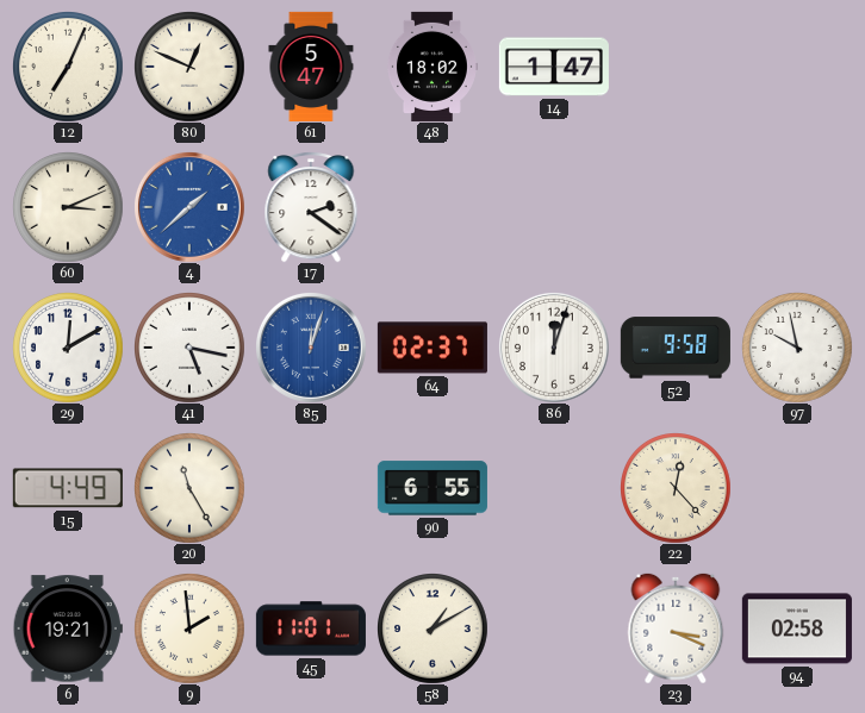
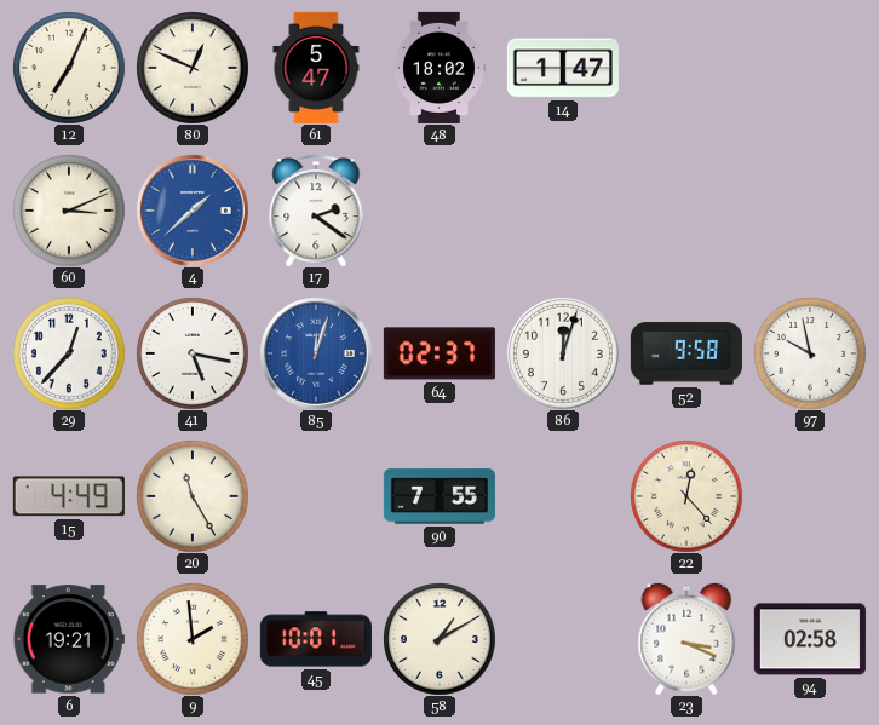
29: 12:10 -> 12:37 (69, 353)
90: 6:55 -> 7:55 (439, 496)
45: 11:01 -> 10:01 (316, 639)
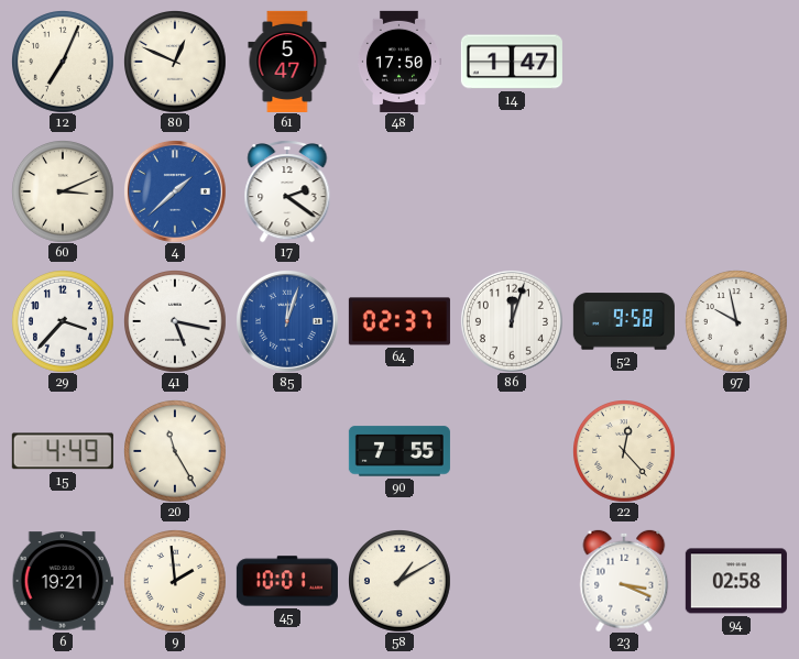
48: 18:02 -> 17:50 (398, 62)
29: 12:37 -> 3:37 (63, 321)
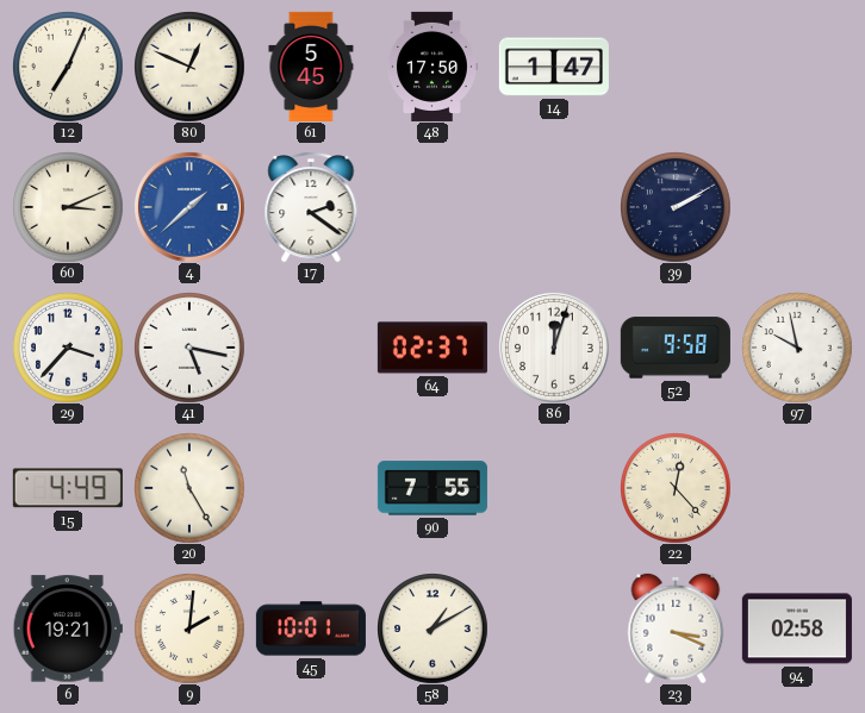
61: 5:47 -> 5:45 (311, 67)
39: none -> 2:10 (676, 207)
85: 12:03 -> none (287, 321)
9: 1:59 -> 2:01 (189, 628)
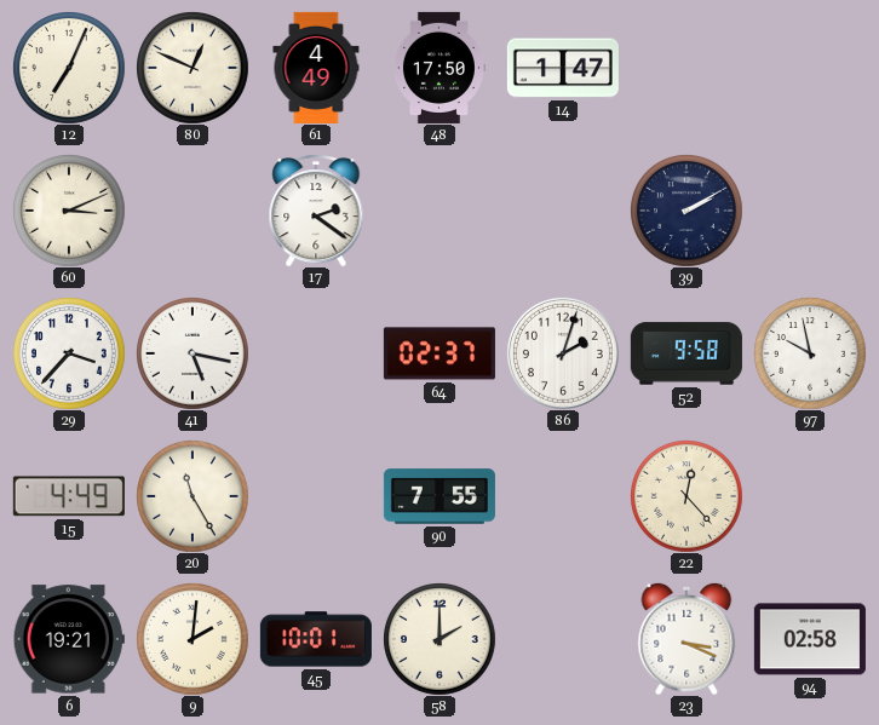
61: 5:45 -> 4:49 (316, 68)
4: 1:38 -> none (189, 207)
86: 12:03 -> 2:03 (563, 353)
58: 1:10 -> 2:00 (439, 639)
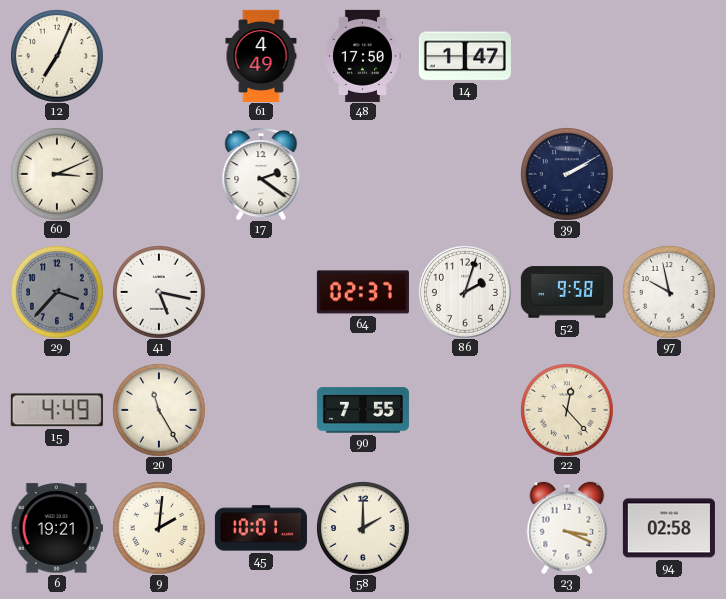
80: 12:49 -> none (193, 68)
29 dial: white -> grey (57, 292)
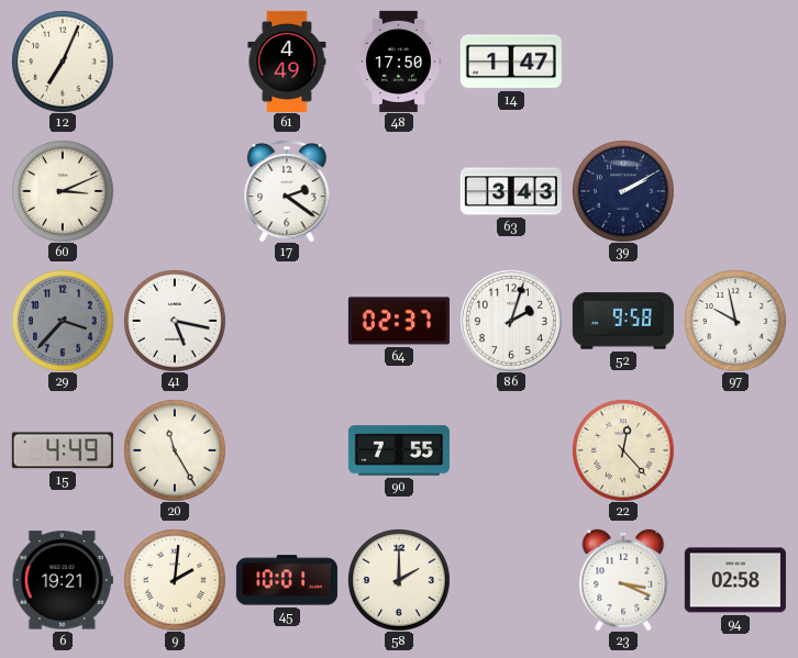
63: none -> 3:43 (511, 191)
